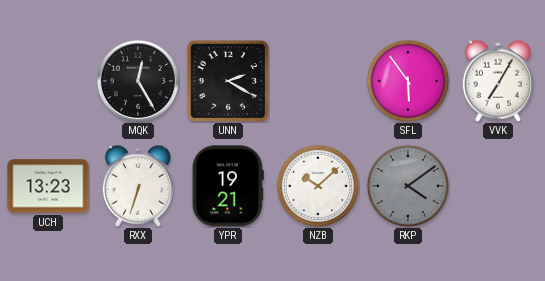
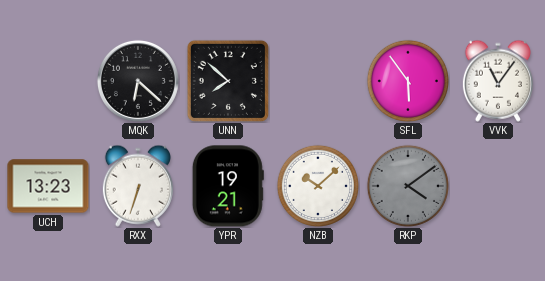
MQK: 12:25 -> 6:22 (138, 81)
UNN: 2:20 -> 7:52 (228, 81)
VVK: 7:05 -> 11:06 (498, 81)
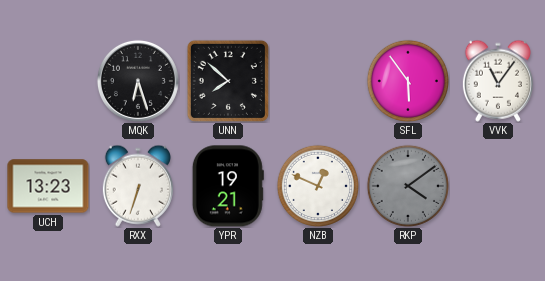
MQK: 6:22 -> 6:27 (138, 81)
NZB: 10:08 -> 12:49 (317, 185)
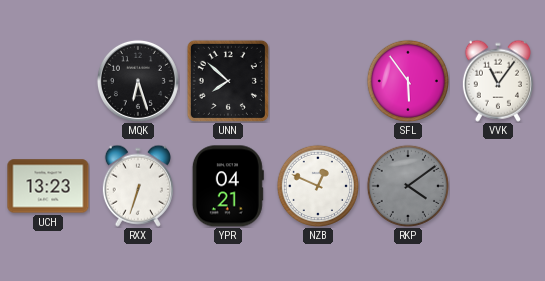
YPR: 19:21 -> 04:21 (228, 186)
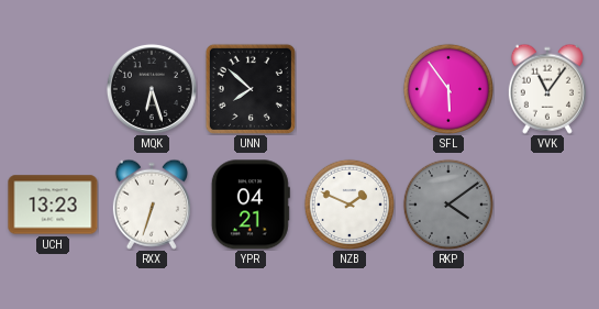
NZB: 12:49 -> 1:49 (348, 203)
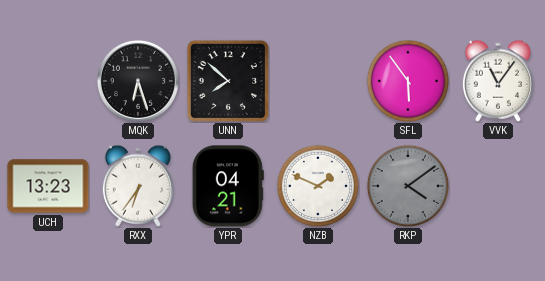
RXX: 6:33 -> 6:36 (138, 186)
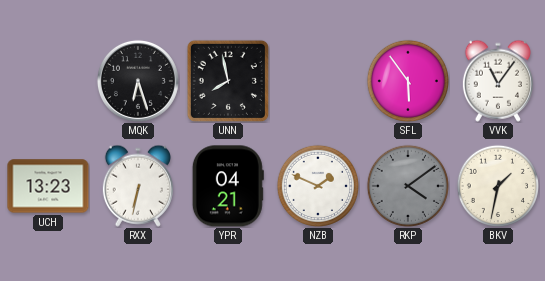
UNN: 7:52 -> 7:58 (228, 81)
RXX: 6:36 -> 6:32 (138, 186)
BKV: none -> 1:32 (497, 185)
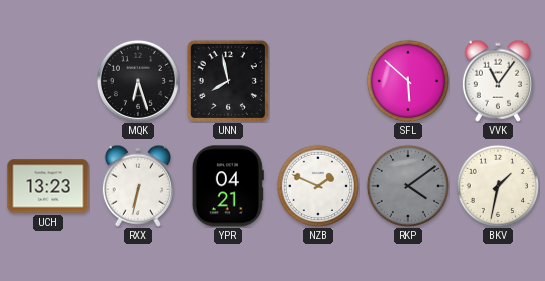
SFL: 5:54 -> 5:52 (407, 80)
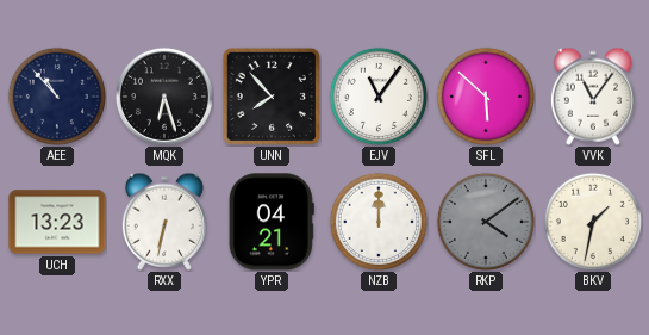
AEE: none -> 10:53 (56, 95)
UNN: 7:58 -> 7:53 (272, 97)
EJV: none -> 11:06 (377, 95)
NZB: 1:49 -> 12:00 (377, 221)
